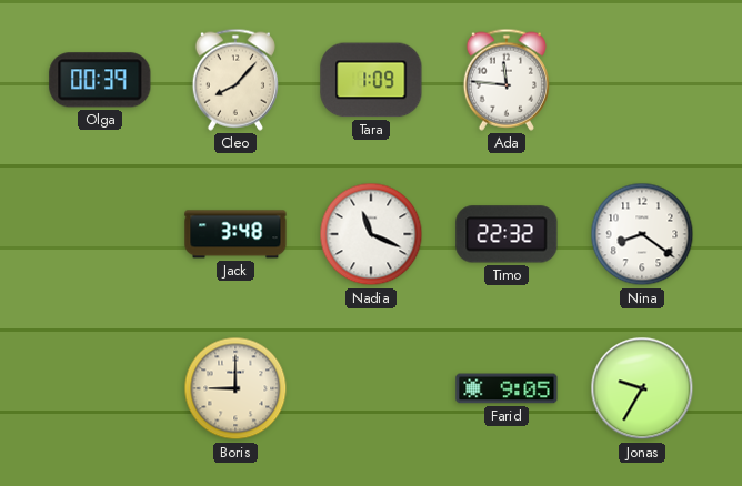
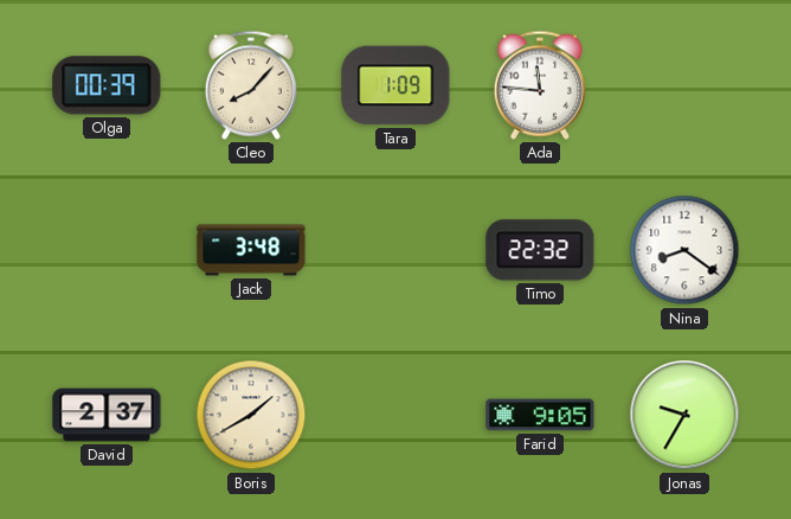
Nadia: 11:19 -> none (371, 234)
David: none -> 2:37 (107, 415)
Boris: 9:00 -> 1:40 (251, 415)
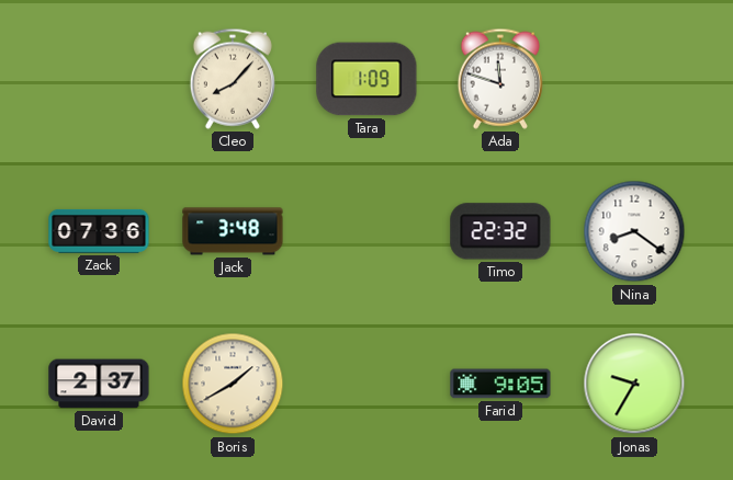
Olga: 00:39 -> none (107, 85)
Ada: 11:46 -> 11:48 (500, 79)
Zack: none -> 07:36 (99, 231)
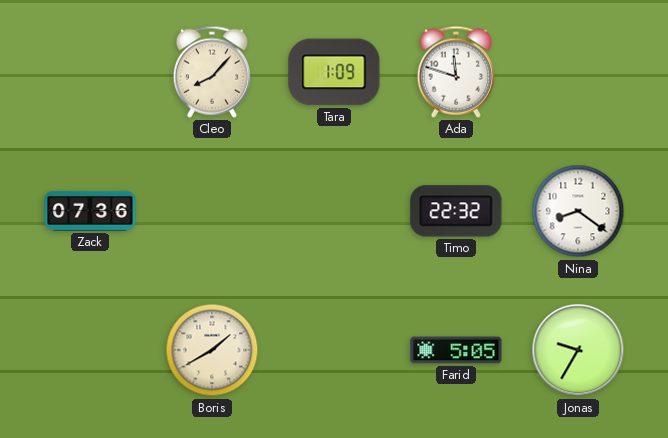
Jack: 3:48 -> none (233, 231)
David: 2:37 -> none (99, 384)
Farid: 9:05 -> 5:05 (456, 350)
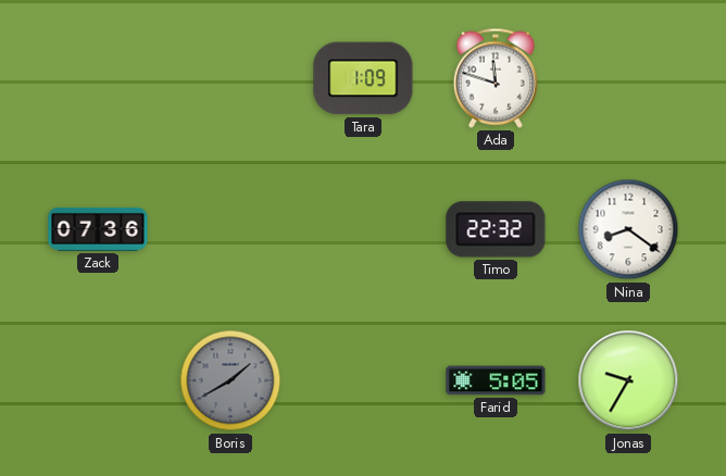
Cleo: 8:07 -> none (212, 72)
Boris dial: cream -> grey (230, 380)
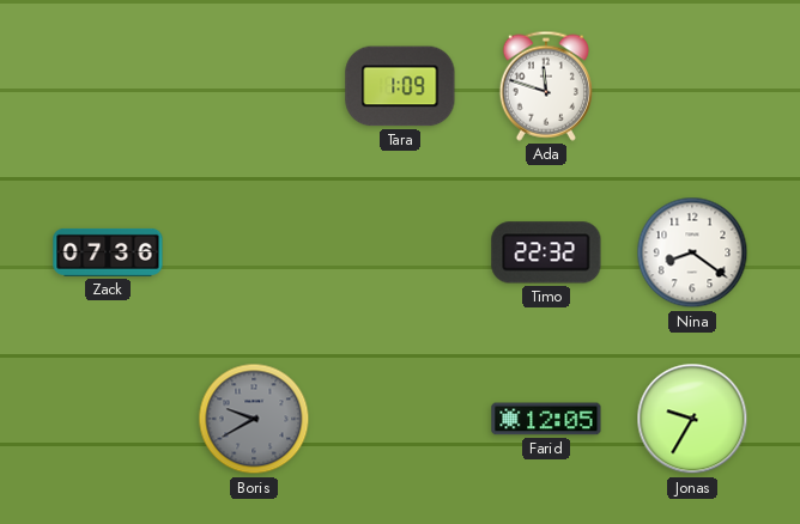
Boris: 1:40 -> 9:40 (254, 419)
Farid: 5:05 -> 12:05 (546, 419)
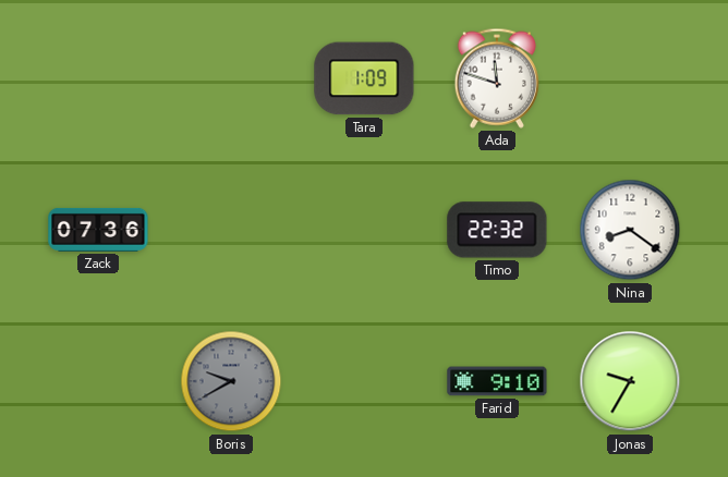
Farid: 12:05 -> 9:10 (497, 381)
